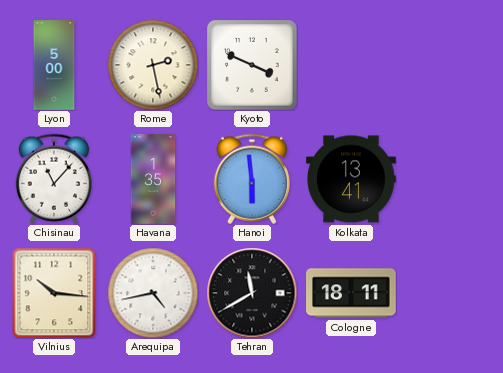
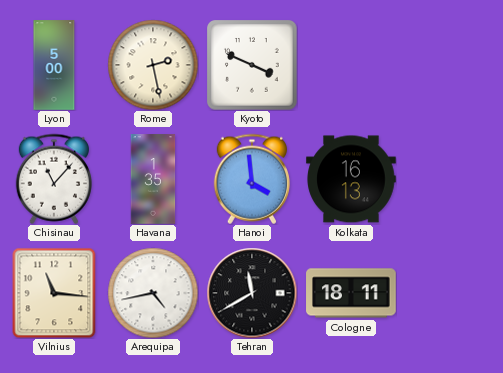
Hanoi: 5:59 -> 3:59 (251, 179)
Kolkata: 13:41 -> 16:13 (351, 179)
Vilnius: 10:16 -> 11:16 (54, 293)
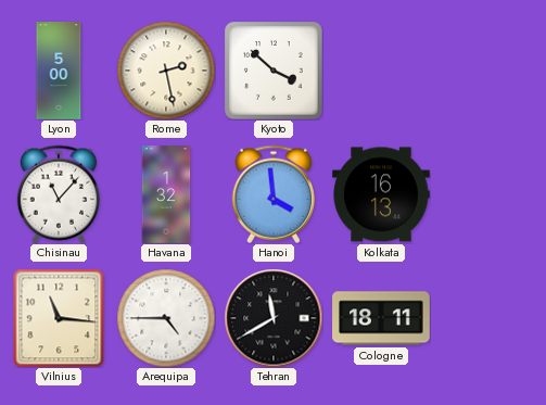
Kyoto: 3:49 -> 3:52 (275, 72)
Havana: 1:35 -> 1:32 (166, 194)
Arequipa: 4:43 -> 4:45 (166, 318)
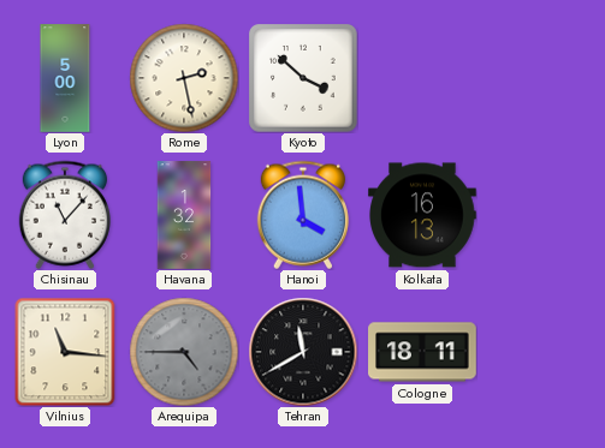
Arequipa dial: white -> grey (184, 352)
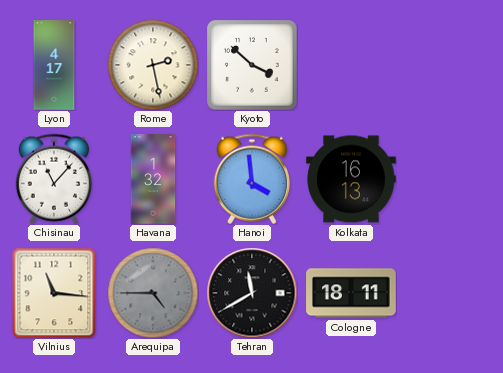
Lyon: 5:00 -> 4:17 (54, 65)
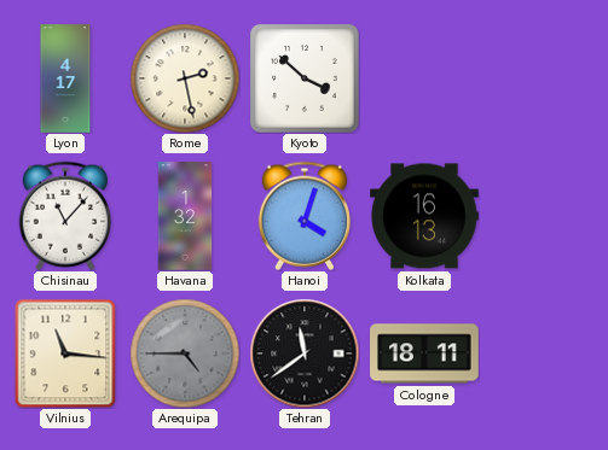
Hanoi: 3:59 -> 4:03 (303, 216)
Tehran: 11:40 -> 11:39 (305, 353)
